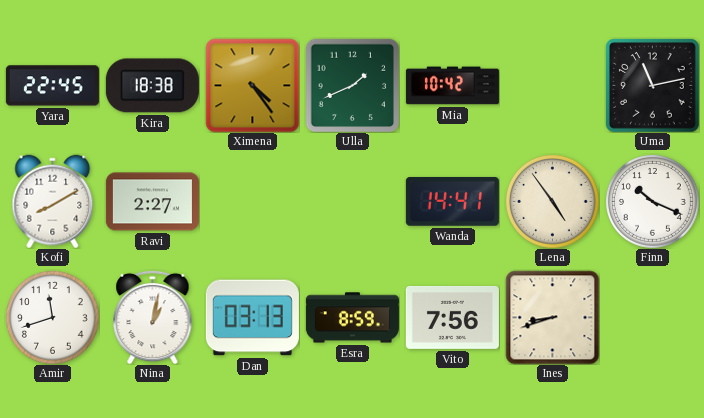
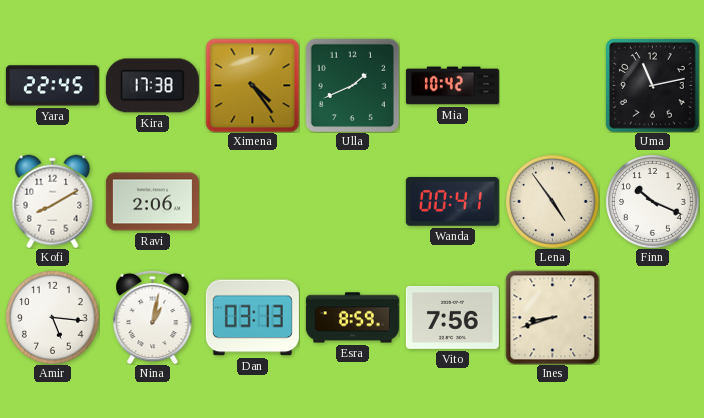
Kira: 18:38 -> 17:38 (152, 86)
Ravi: 2:27 -> 2:06 (152, 202)
Wanda: 14:41 -> 00:41 (452, 201)
Amir: 11:42 -> 5:16 (53, 318)
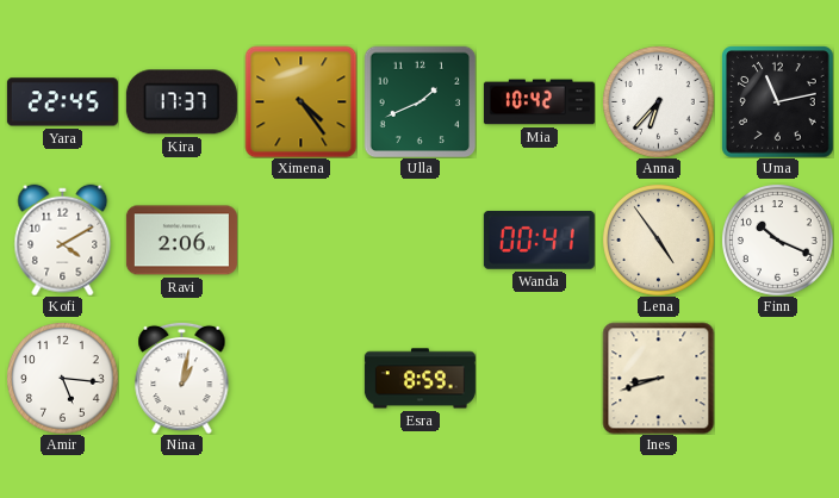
Kira: 17:38 -> 17:37 (181, 102)
Anna: none -> 6:37 (659, 102)
Kofi: 8:10 -> 4:10 (63, 239)
Dan: 03:13 -> none (252, 318)
Vito: 7:56 -> none (452, 317)
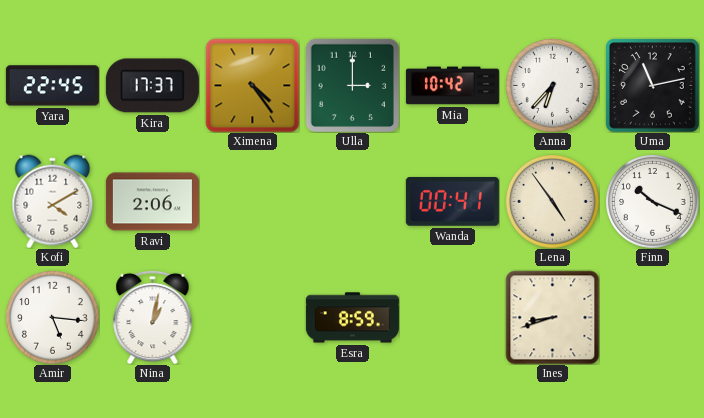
Ulla: 1:41 -> 3:00 (352, 85)
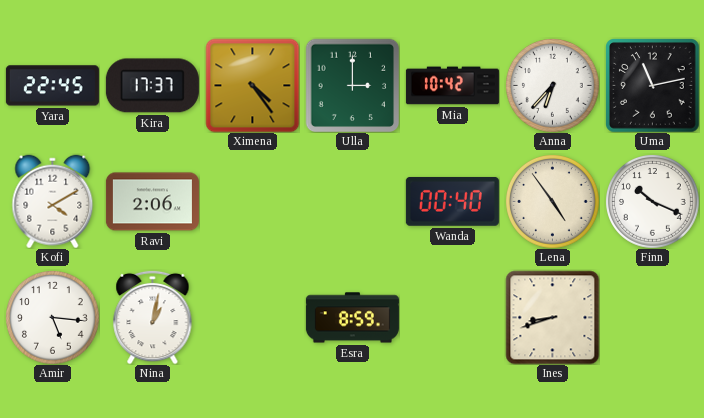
Wanda: 00:41 -> 00:40 (452, 201)
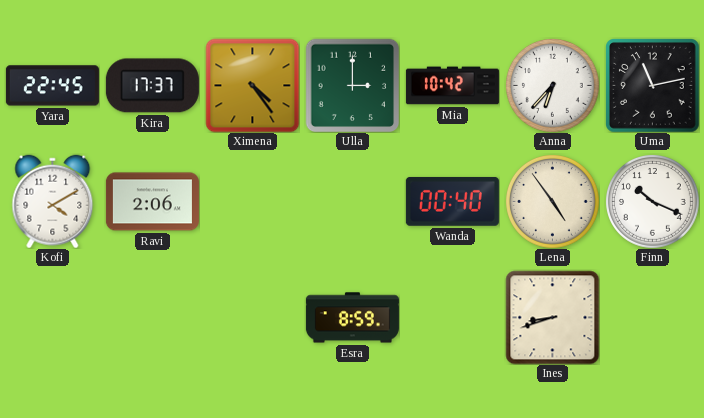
Amir: 5:16 -> none (53, 318)
Nina: 1:02 -> none (153, 317)
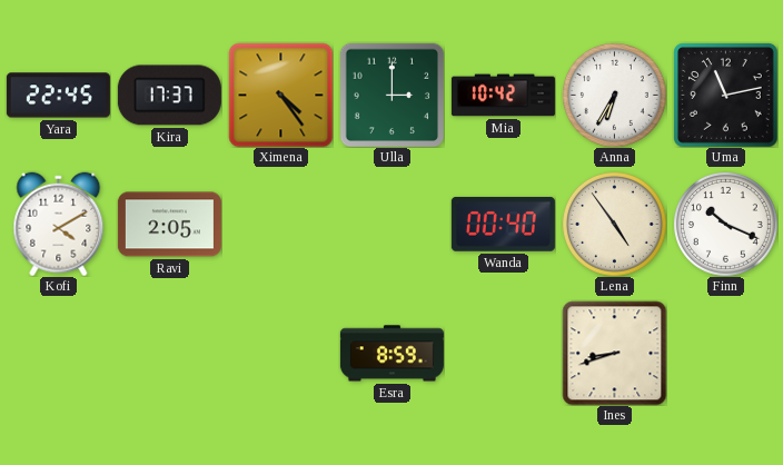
Anna: 6:37 -> 6:35 (615, 96)
Ravi: 2:06 -> 2:05 (169, 225)
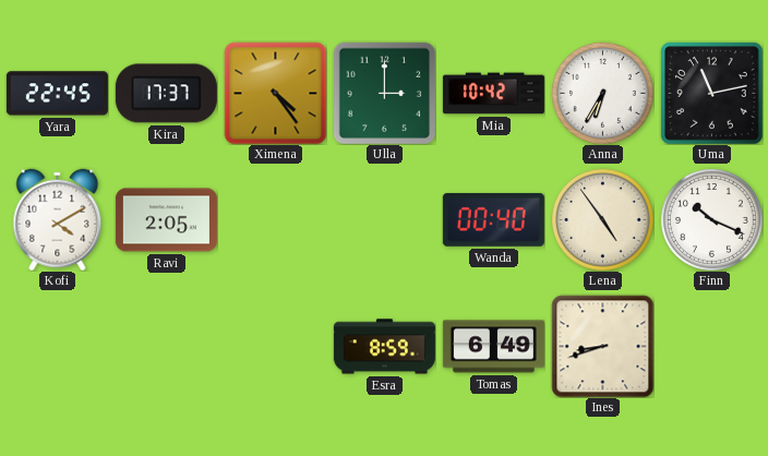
Tomas: none -> 6:49 (493, 347)
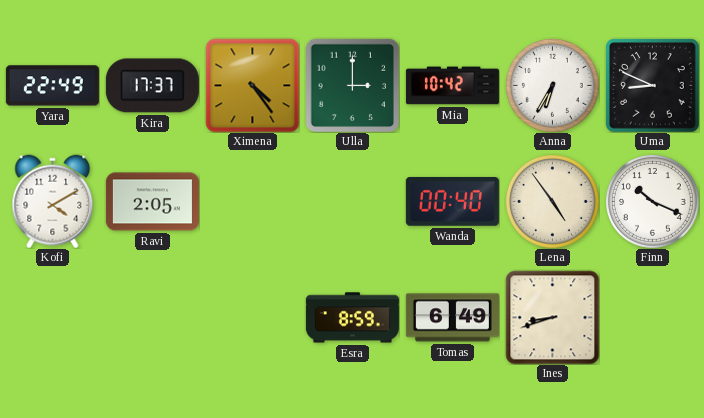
Yara: 22:45 -> 22:49 (52, 86)
Uma: 11:13 -> 8:49 (653, 86)
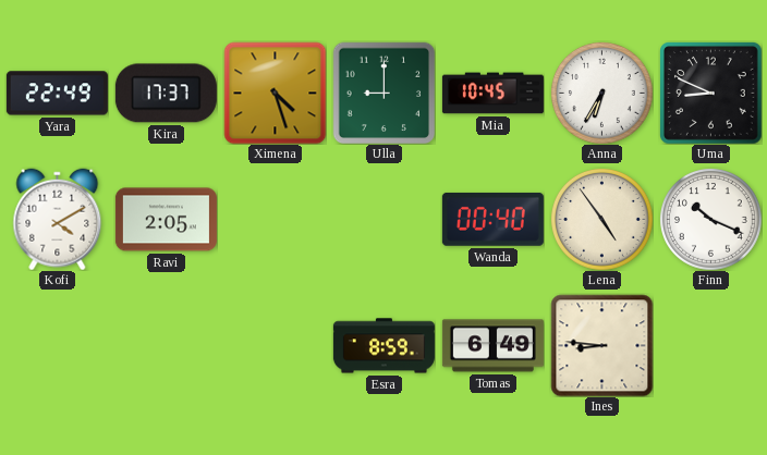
Ximena: 4:24 -> 4:27 (275, 93)
Ulla: 3:00 -> 9:00 (384, 93)
Mia: 10:42 -> 10:45 (492, 94)
Ines: 8:42 -> 8:46 (601, 345)
